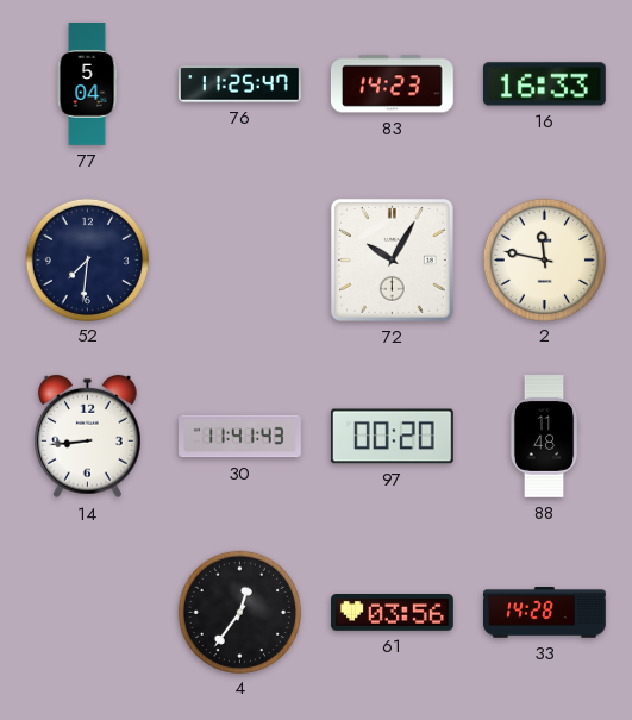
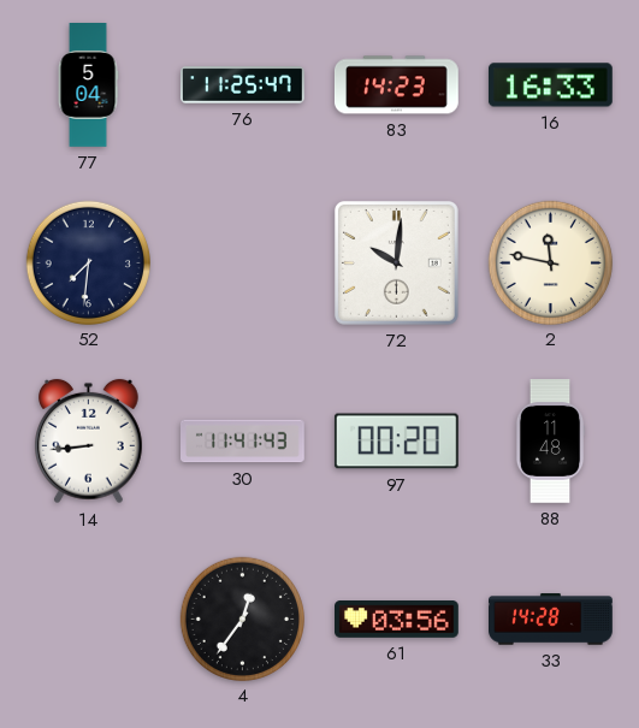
72: 10:05 -> 10:01 (396, 262)
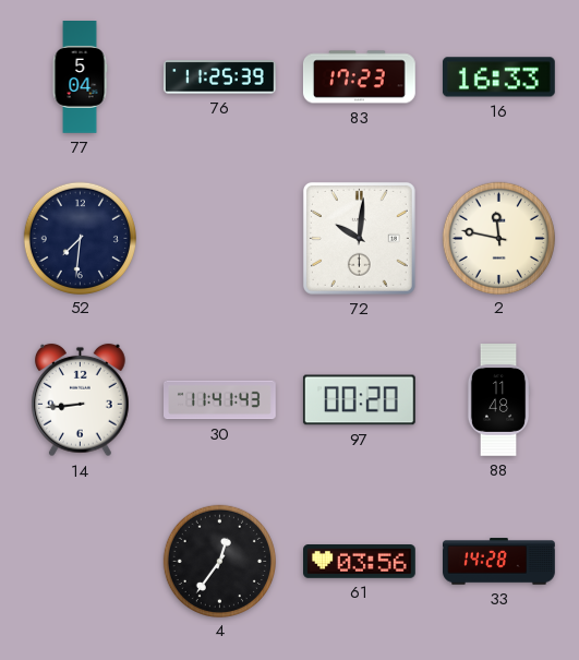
76: 11:25:47 -> 11:25:39 (220, 77)
83: 14:23 -> 17:23 (359, 77)
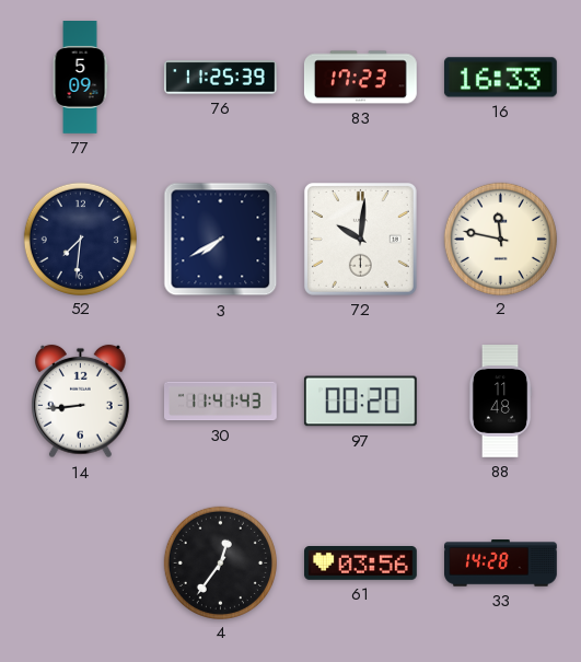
77: 5:04 -> 5:09 (80, 78)
3: none -> 7:40 (221, 240)
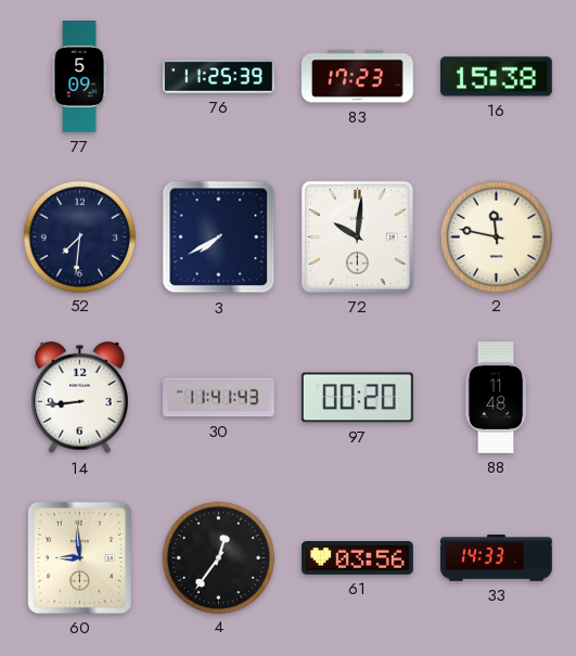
16: 16:33 -> 15:38 (496, 77)
60: none -> 8:59 (79, 557)
33: 14:28 -> 14:33 (497, 558)
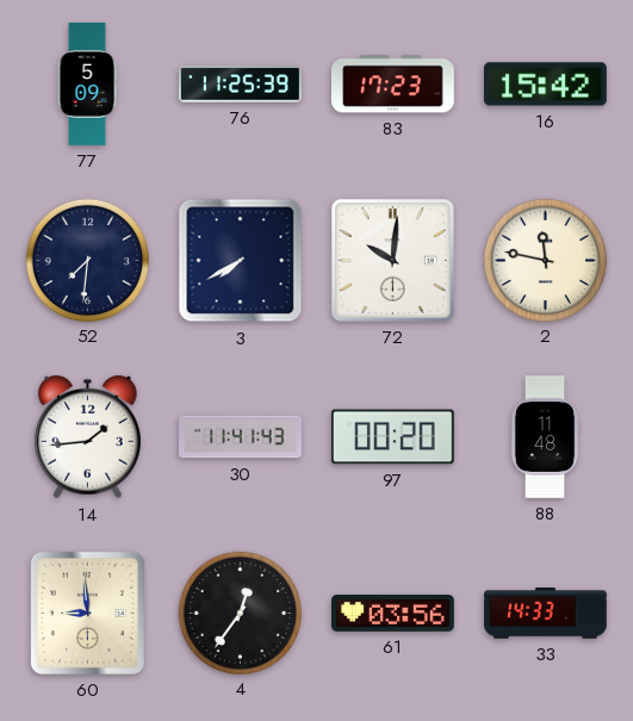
16: 15:38 -> 15:42 (545, 85)
14: 8:44 -> 1:44 (88, 437)
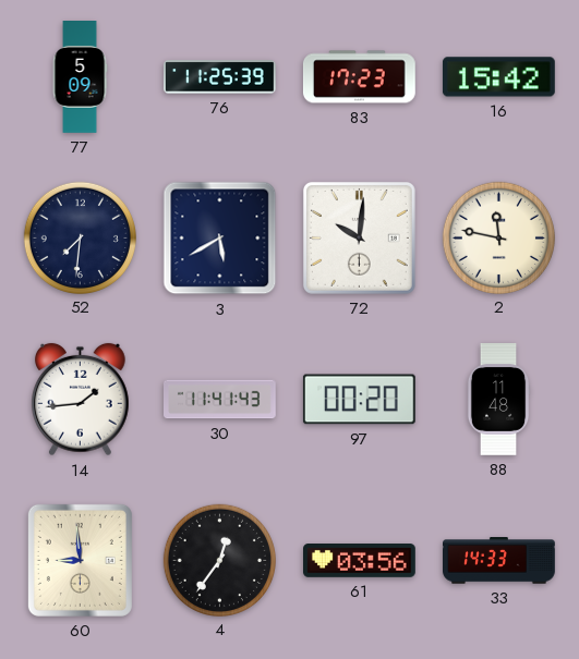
3: 7:40 -> 5:40 (220, 239)
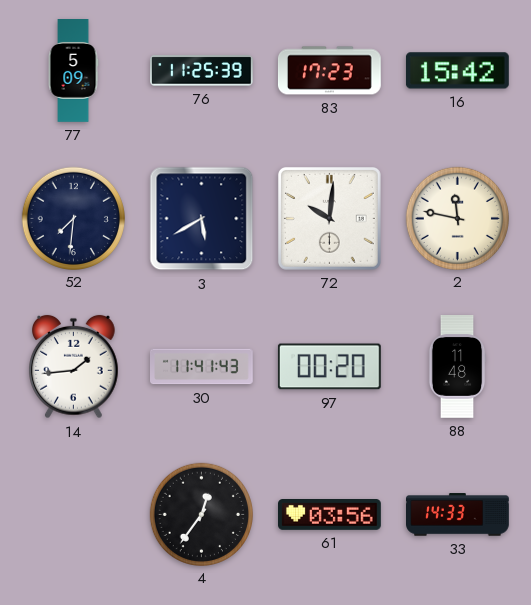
60: 8:59 -> none (80, 560)
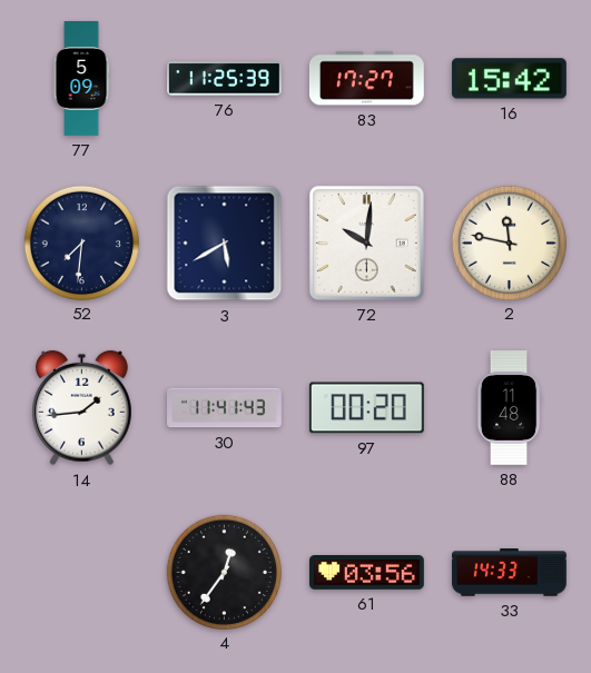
83: 17:23 -> 17:27 (366, 79)
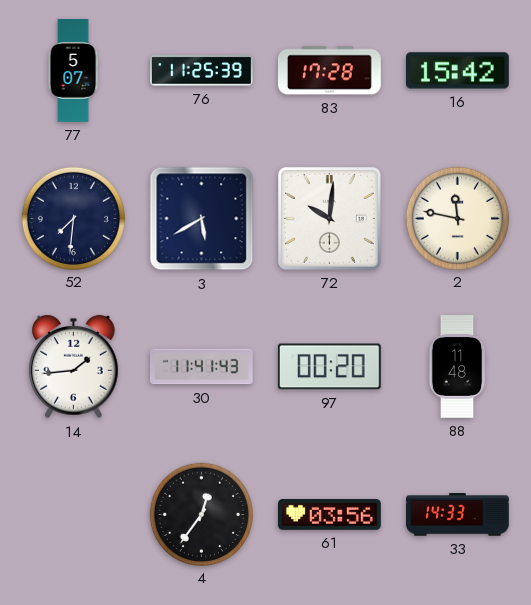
77: 5:09 -> 5:07 (73, 71)
83: 17:27 -> 17:28 (329, 71)
